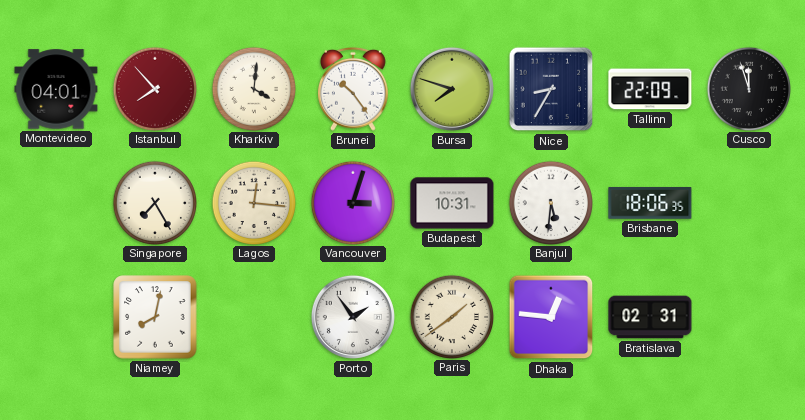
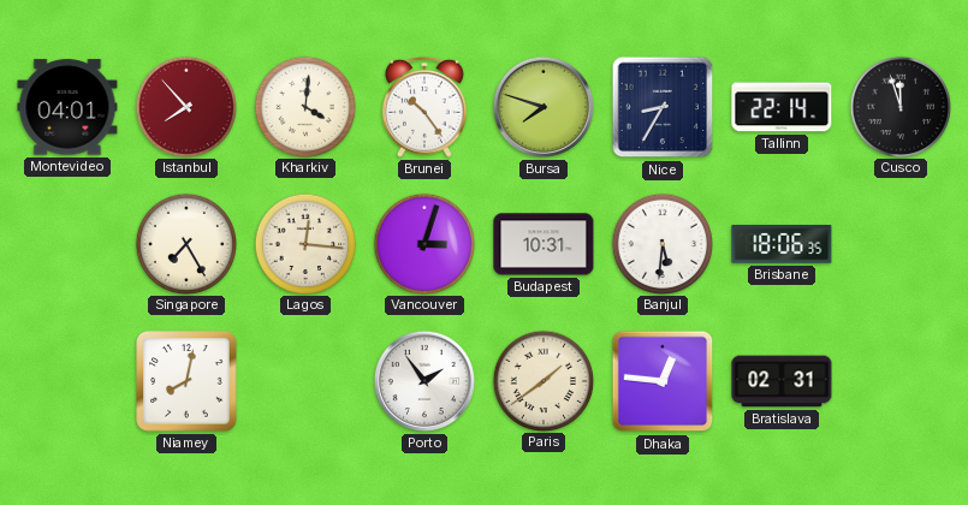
Tallinn: 22:09 -> 22:14 (782, 107)
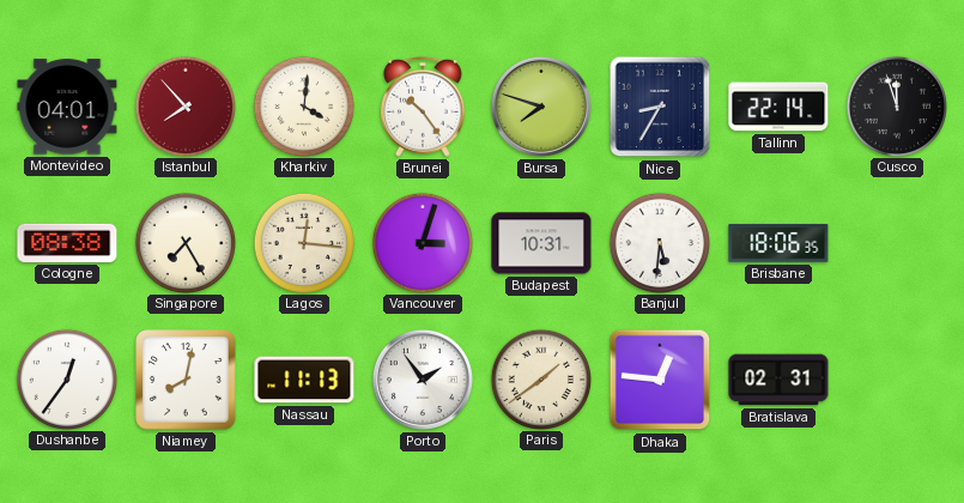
Cologne: none -> 08:38 (67, 243)
Dushanbe: none -> 12:36 (66, 378)
Nassau: none -> 11:13 (304, 380)
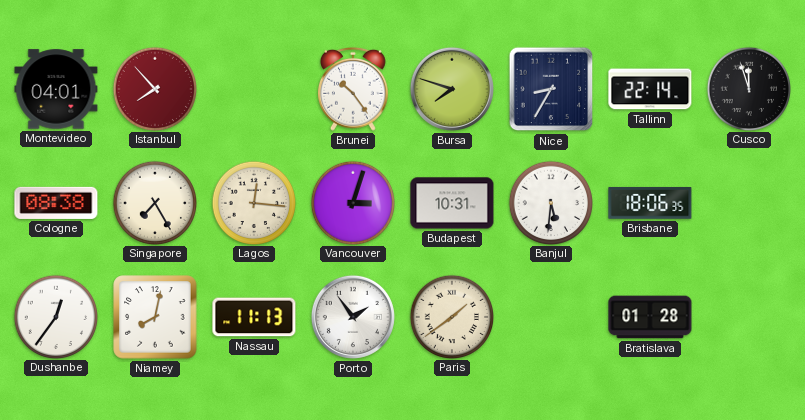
Kharkiv: 4:01 -> none (303, 105)
Dhaka: 12:46 -> none (660, 380)
Bratislava: 02:31 -> 01:28 (650, 317)
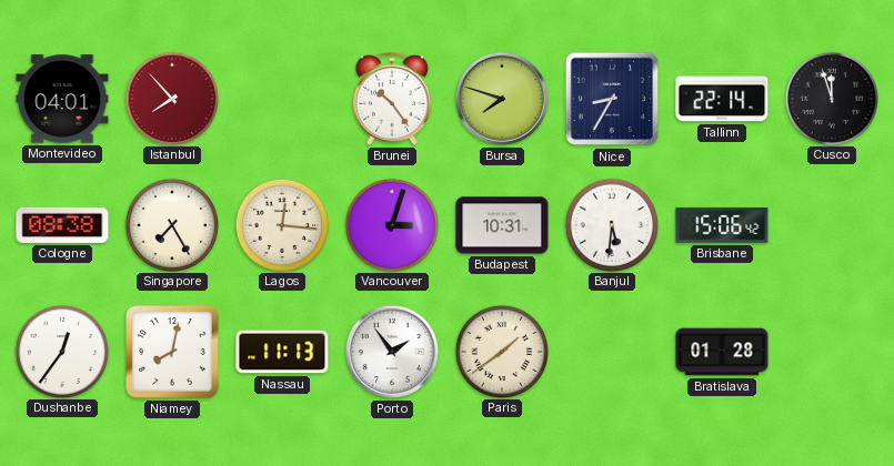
Brisbane: 18:06 -> 15:06 (722, 225)
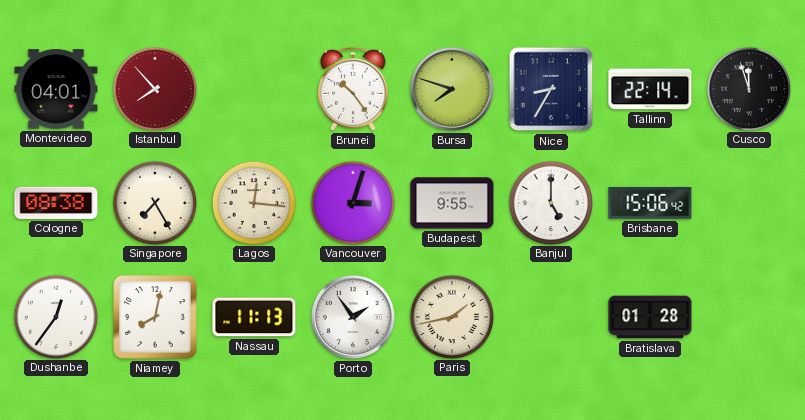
Budapest: 10:31 -> 9:55 (452, 203)
Banjul: 5:31 -> 5:00 (550, 202)
Paris: 1:39 -> 1:43 (451, 316)
